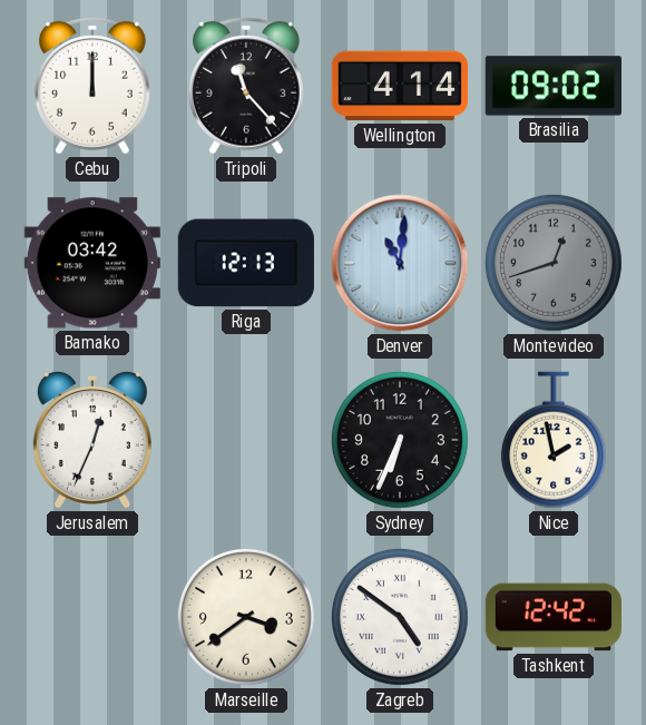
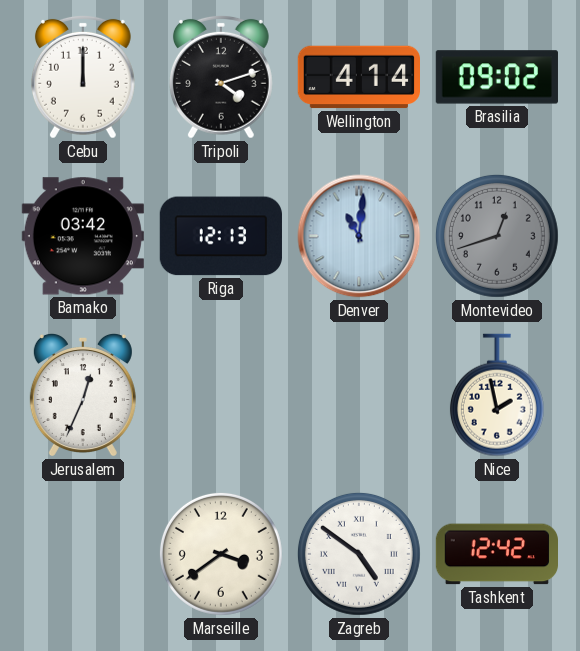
Tripoli: 11:23 -> 4:12 (221, 77)
Sydney: 6:34 -> none (400, 440)
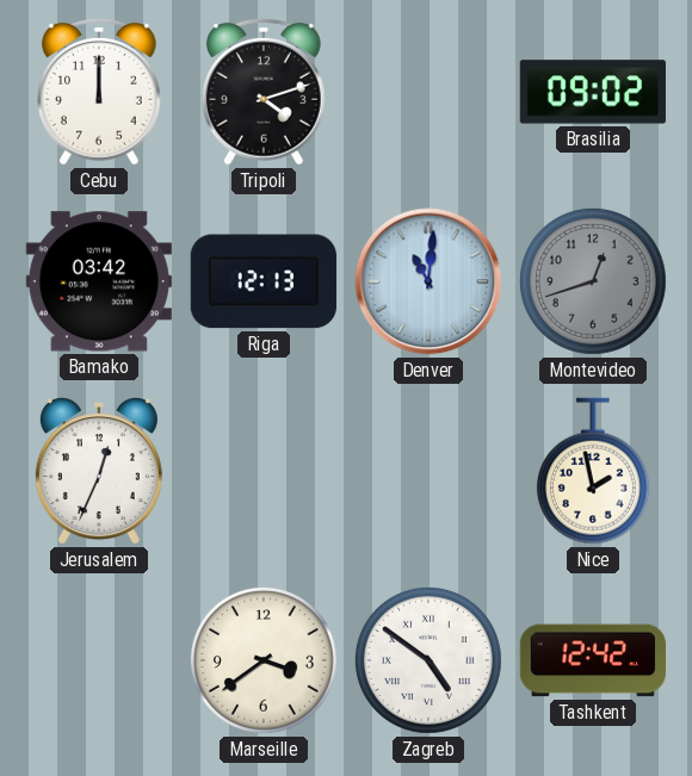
Wellington: 4:14 -> none (358, 77)
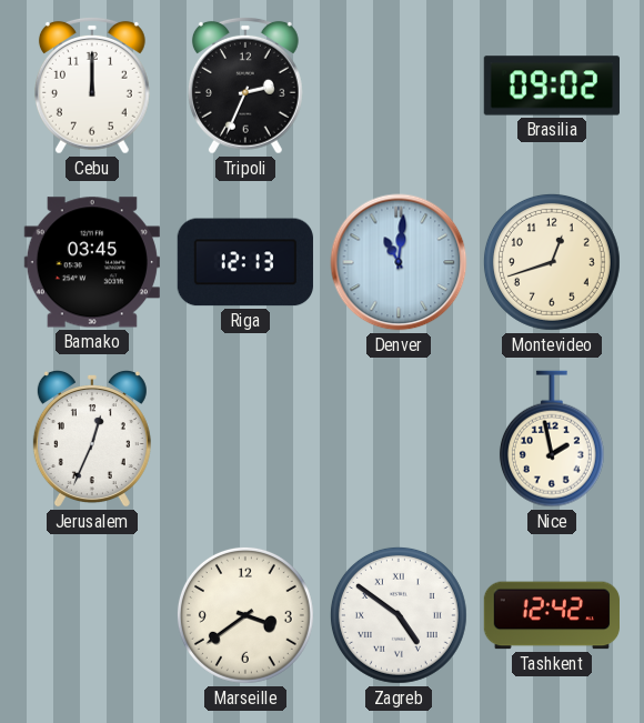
Tripoli: 4:12 -> 2:34 (245, 86)
Bamako: 03:42 -> 03:45 (92, 262)
Montevideo dial: grey -> cream (552, 262)
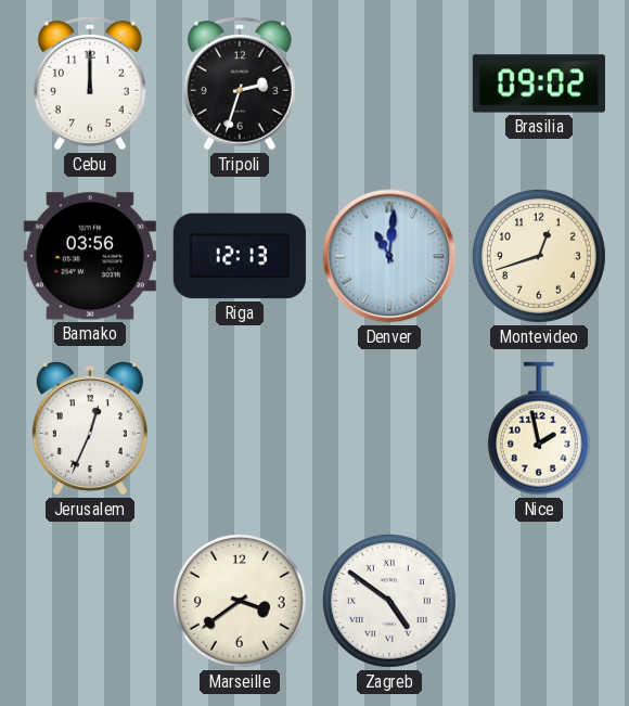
Tripoli: 2:34 -> 2:33 (240, 84)
Bamako: 03:45 -> 03:56 (90, 256)
Tashkent: 12:42 -> none (551, 615)
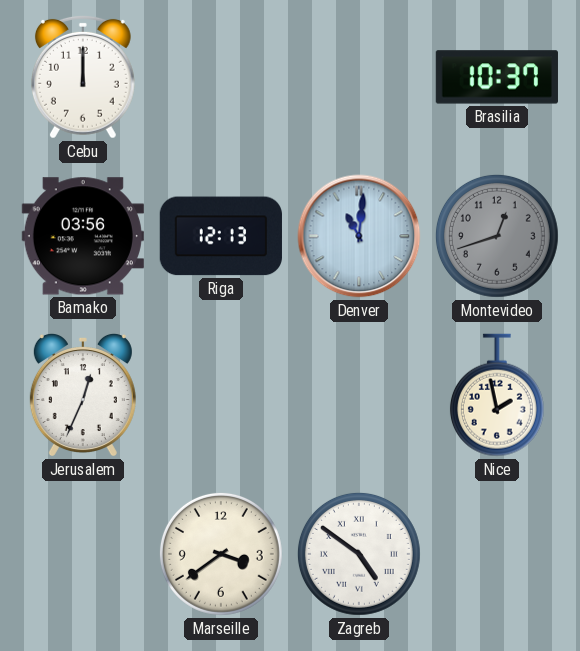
Tripoli: 2:33 -> none (240, 84)
Brasilia: 09:02 -> 10:37 (497, 77)
Montevideo dial: cream -> grey (497, 236)
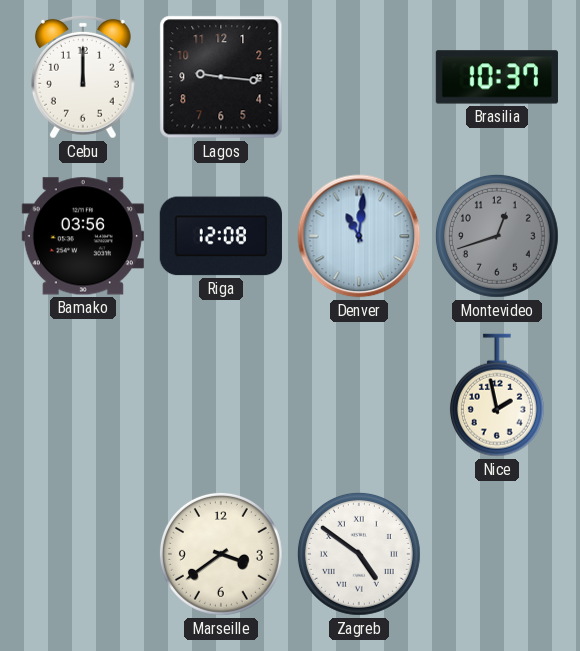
Lagos: none -> 9:16 (221, 77)
Riga: 12:13 -> 12:08 (221, 236)
Jerusalem: 12:34 -> none (83, 395)
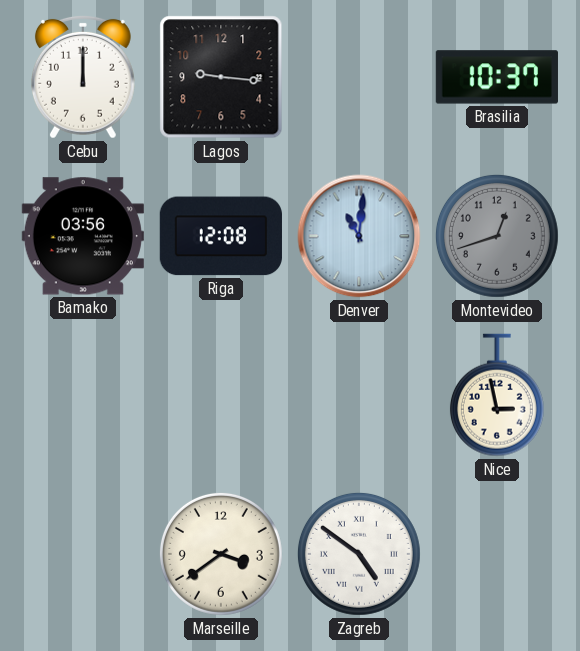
Nice: 1:58 -> 2:58 (497, 395)
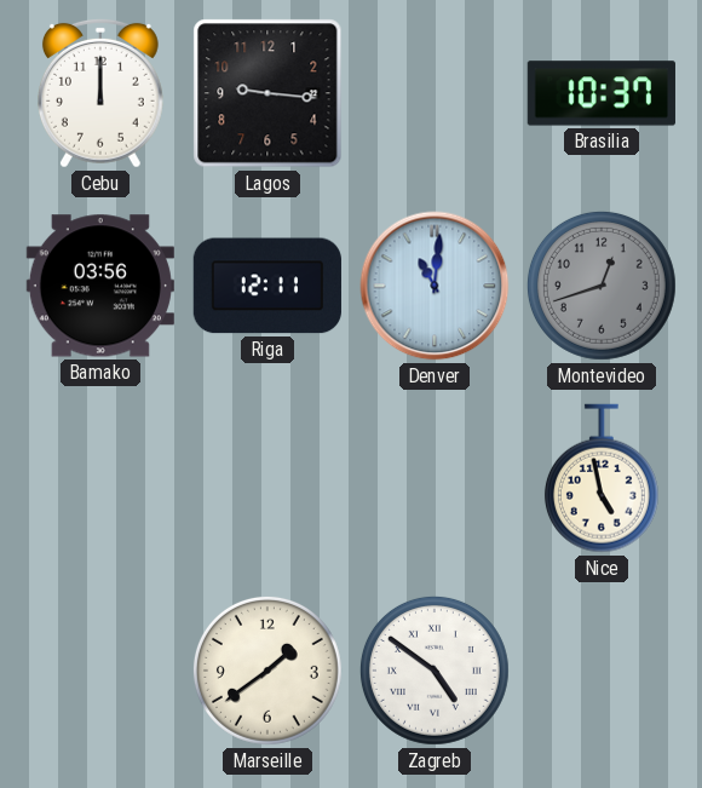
Riga: 12:08 -> 12:11 (267, 286)
Nice: 2:58 -> 4:58 (602, 478)
Marseille: 3:39 -> 1:39 (267, 671)
